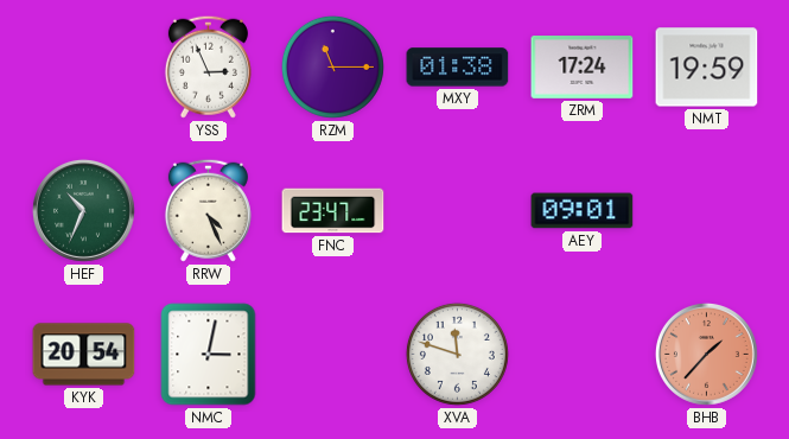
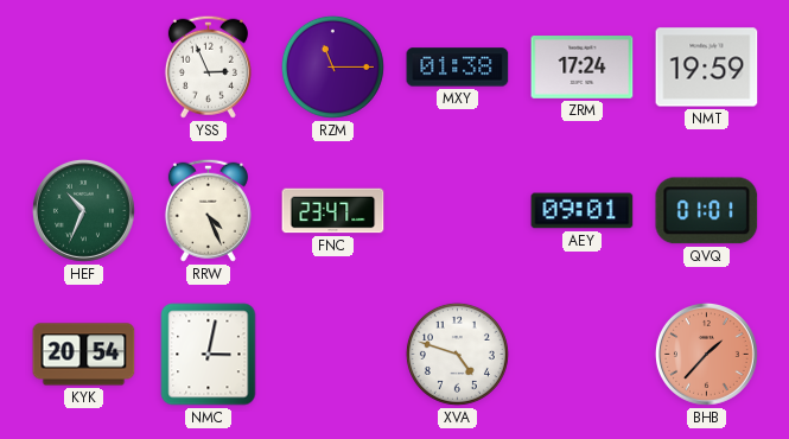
QVQ: none -> 01:01 (707, 211)
XVA: 11:48 -> 4:48 (457, 354)
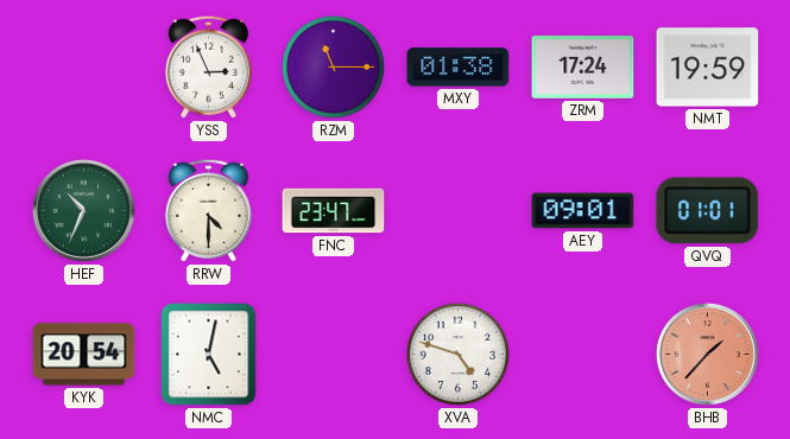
RRW: 4:26 -> 4:30 (208, 210)
NMC: 3:02 -> 5:02 (209, 355)
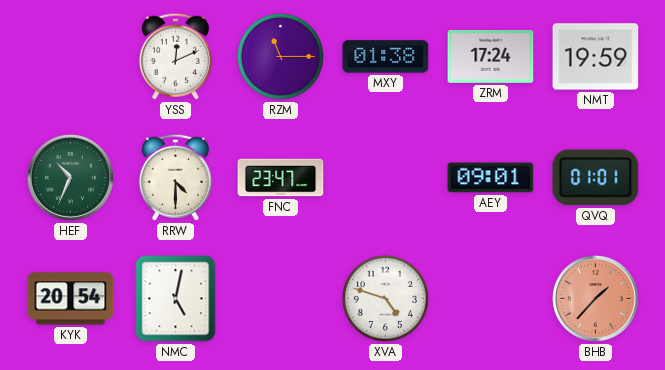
YSS: 2:56 -> 12:11 (175, 56)
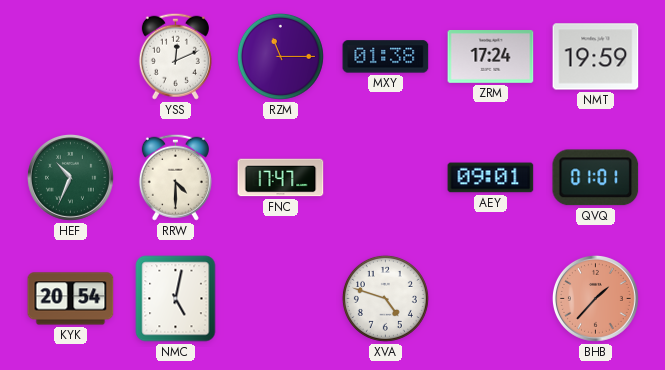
FNC: 23:47 -> 17:47 (281, 178)
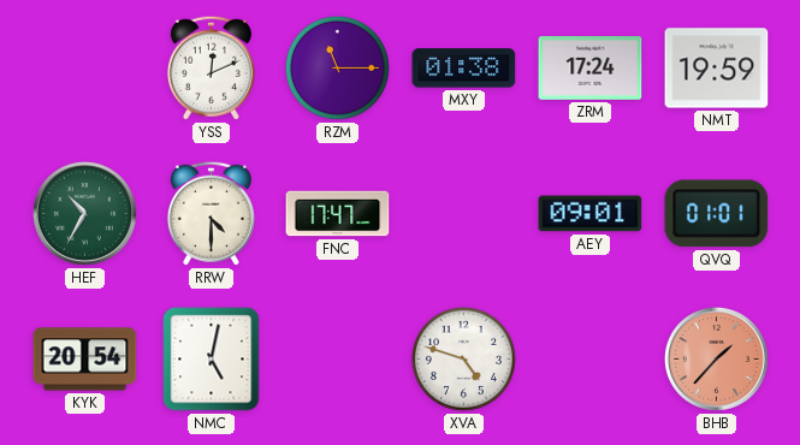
HEF: 10:34 -> 10:35 (84, 213)
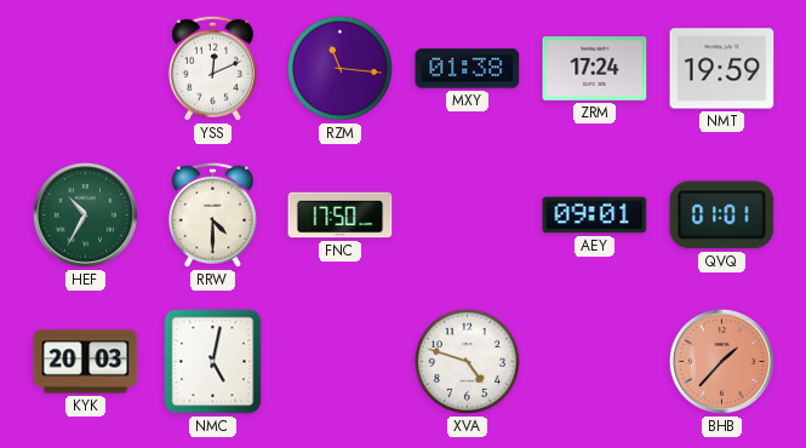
RZM: 11:15 -> 11:16 (339, 68)
FNC: 17:47 -> 17:50 (341, 216)
KYK: 20:54 -> 20:03 (86, 362)
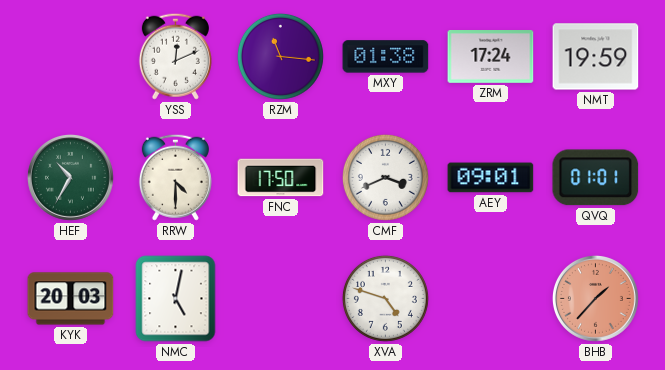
CMF: none -> 3:41 (385, 177)
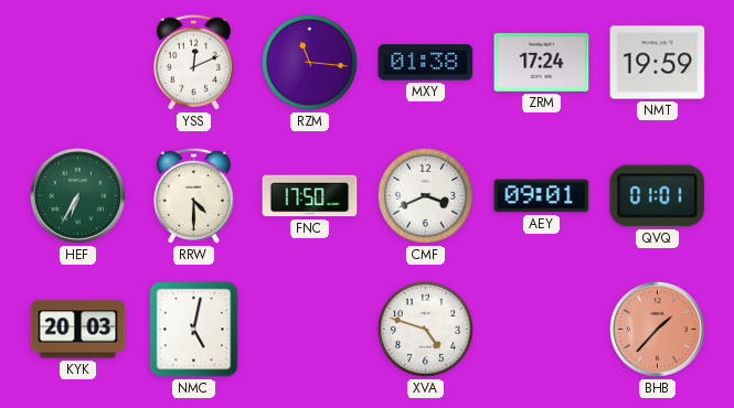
HEF: 10:35 -> 6:35 (77, 195)
